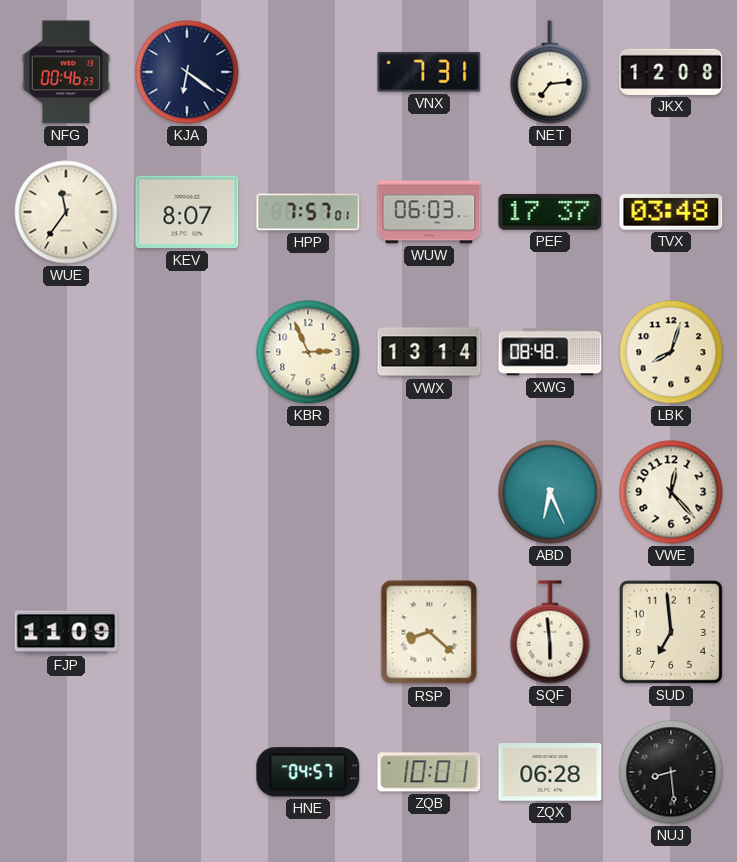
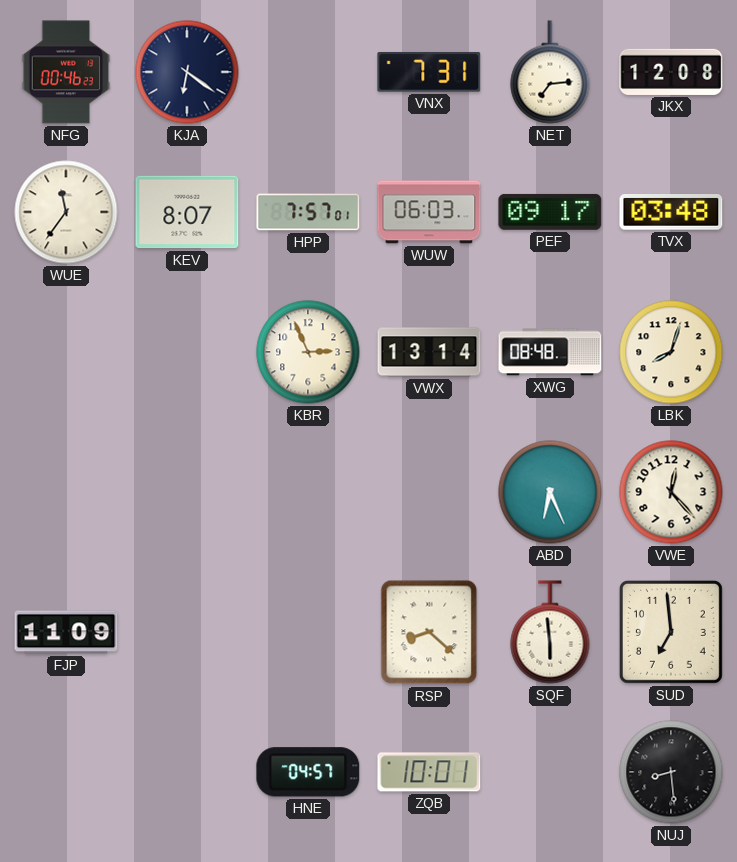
PEF: 17:37 -> 09:17 (550, 212)
ZQX: 06:28 -> none (550, 772)
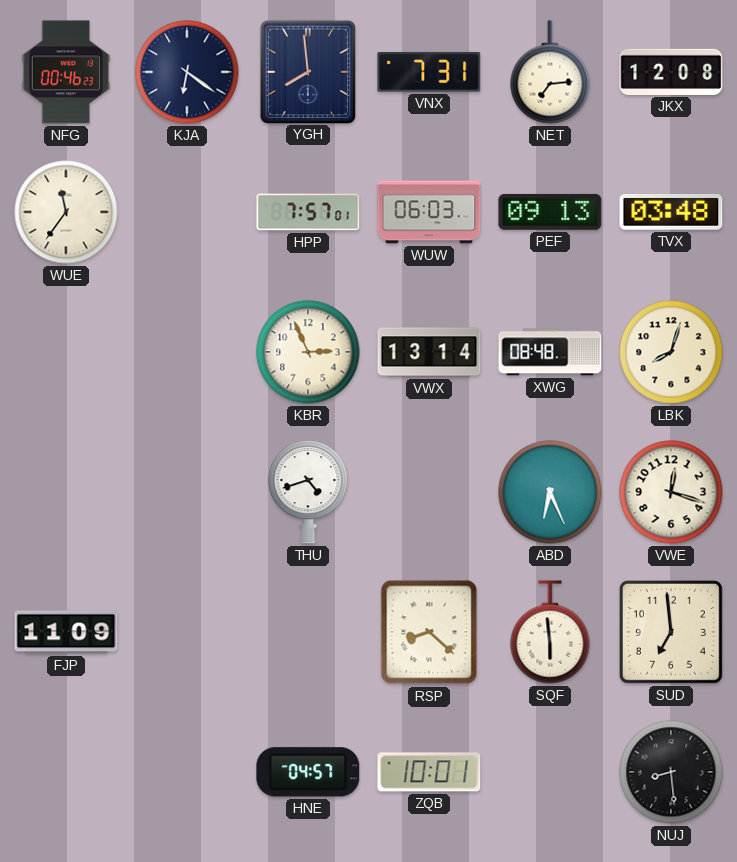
YGH: none -> 7:59 (308, 71)
KEV: 8:07 -> none (187, 212)
PEF: 09:17 -> 09:13 (550, 212)
THU: none -> 4:42 (308, 492)
VWE: 12:23 -> 12:18 (671, 492)
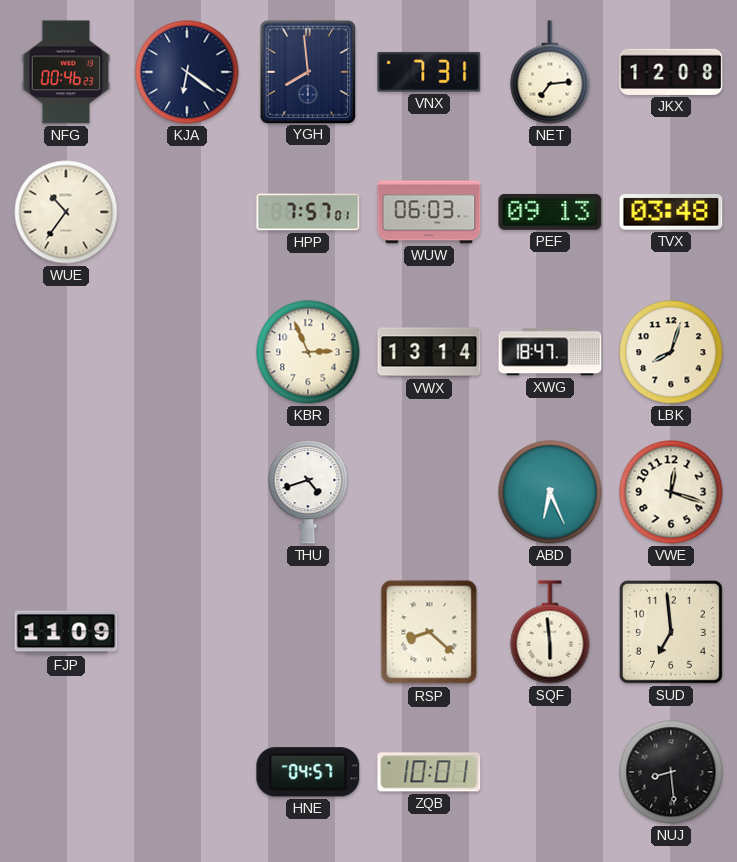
WUE: 11:36 -> 10:36 (66, 212)
XWG: 08:48 -> 18:47 (550, 352)
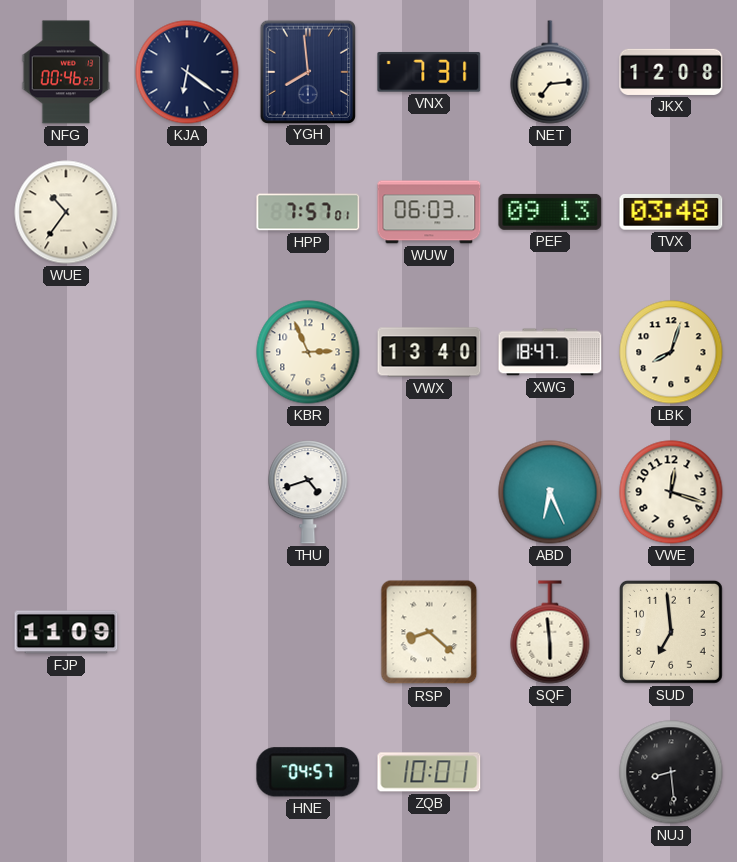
VWX: 13:14 -> 13:40 (429, 352)
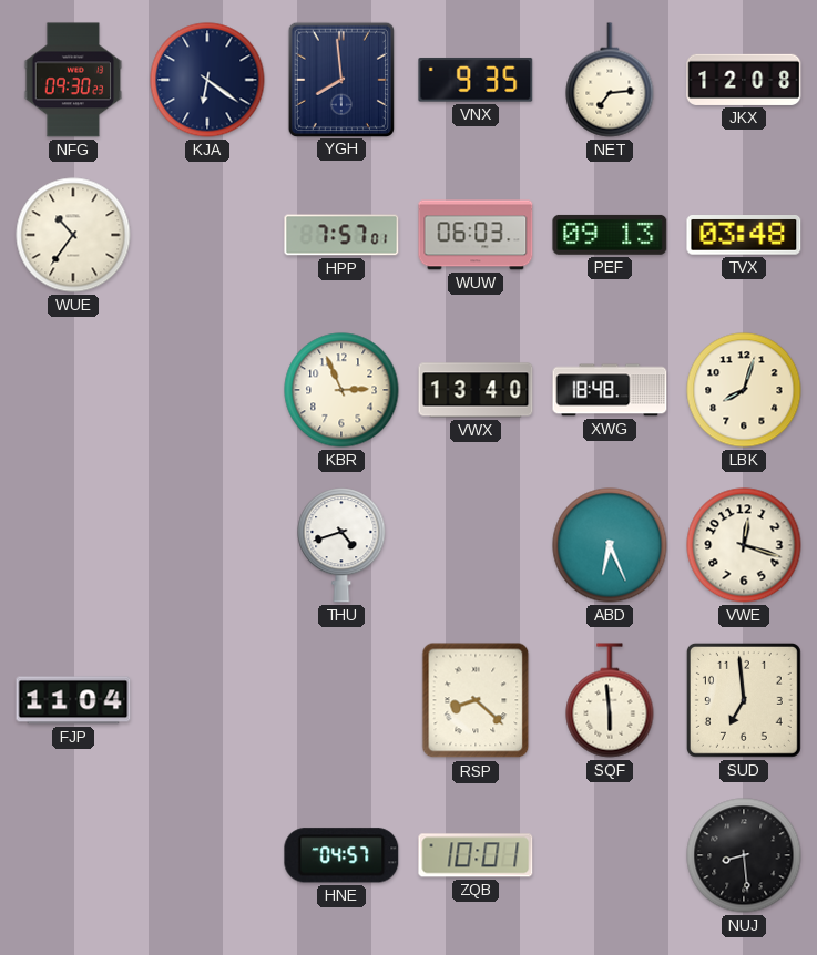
NFG: 00:46 -> 09:30 (73, 80)
VNX: 7:31 -> 9:35 (476, 80)
XWG: 18:47 -> 18:48 (610, 390)
FJP: 11:09 -> 11:04 (73, 700)
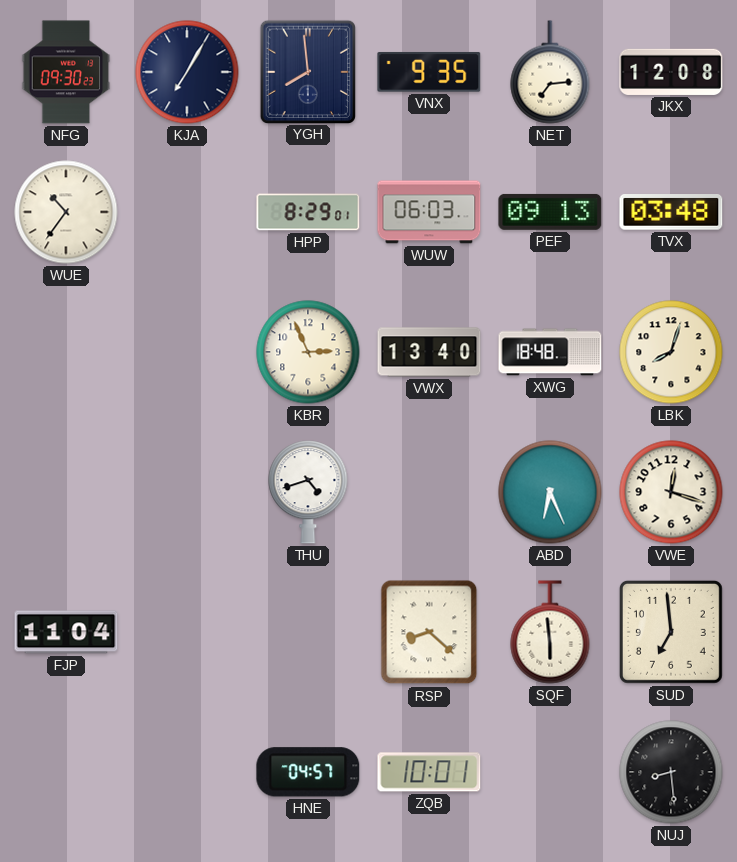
KJA: 6:21 -> 7:05 (187, 72)
HPP: 7:57 -> 8:29 (308, 212)
